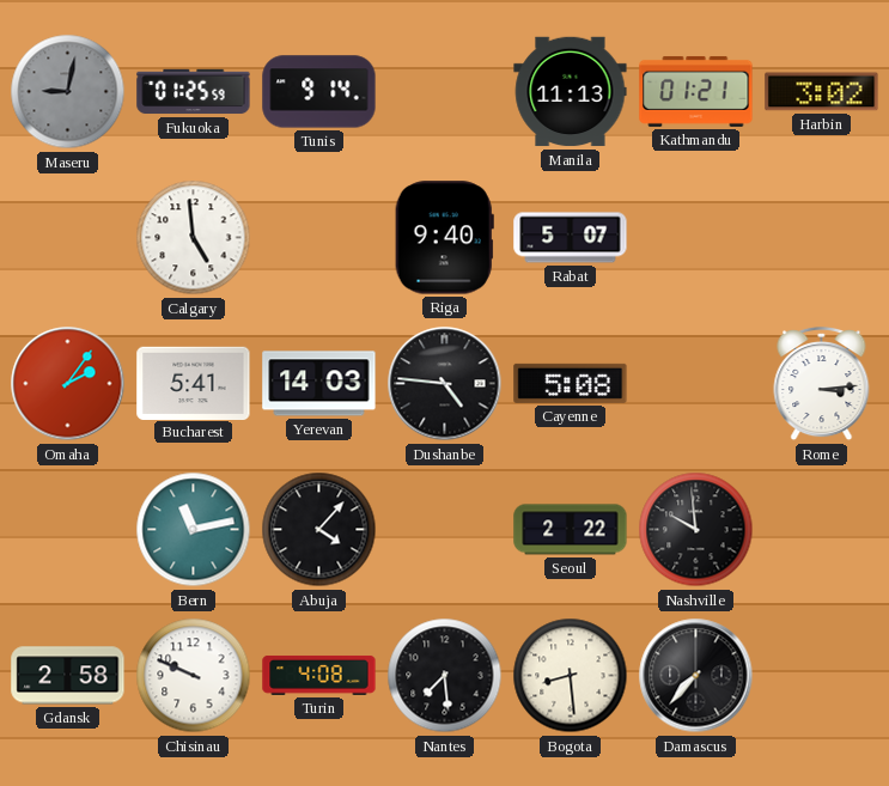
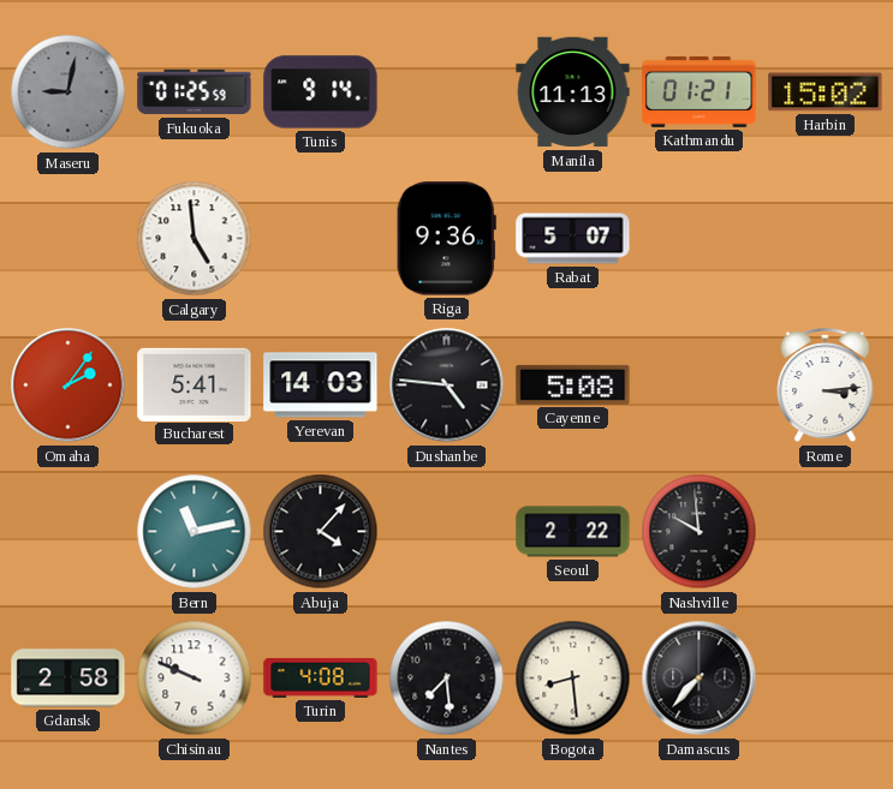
Harbin: 3:02 -> 15:02 (826, 92)
Riga: 9:40 -> 9:36 (446, 239)
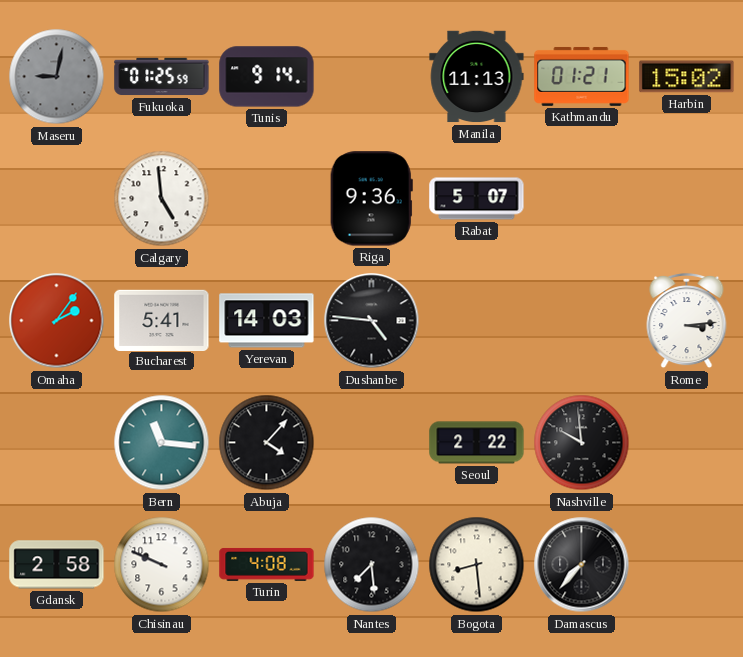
Cayenne: 5:08 -> none (573, 384)
Bern: 11:13 -> 11:16 (162, 443)
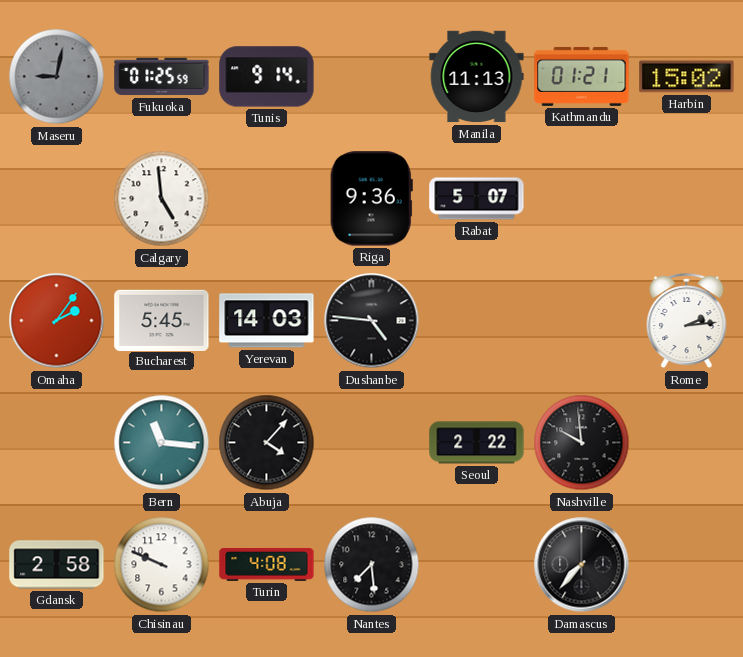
Bucharest: 5:41 -> 5:45 (162, 320)
Rome: 3:14 -> 2:14 (687, 321)
Bogota: 8:29 -> none (477, 565)
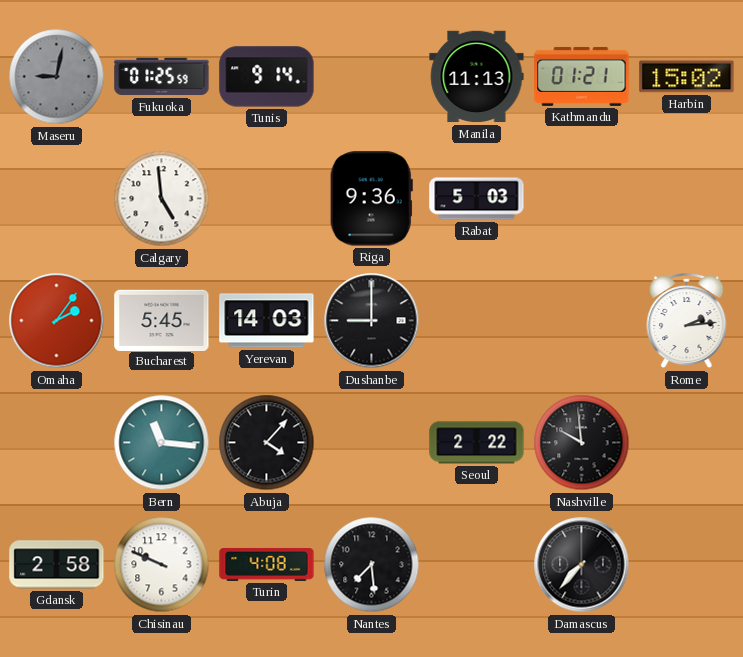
Rabat: 5:07 -> 5:03 (477, 199)
Dushanbe: 4:46 -> 9:00 (372, 321)
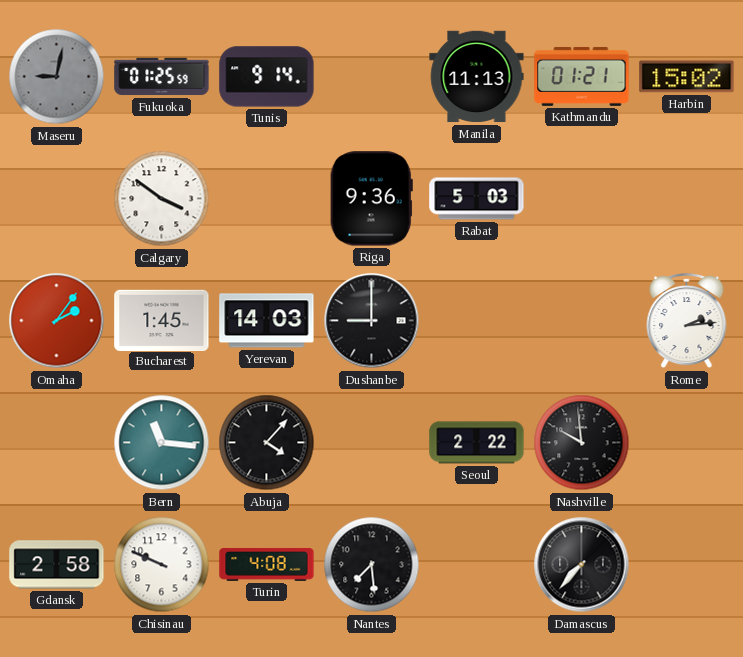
Calgary: 4:59 -> 3:51 (162, 199)
Bucharest: 5:45 -> 1:45 (162, 320)
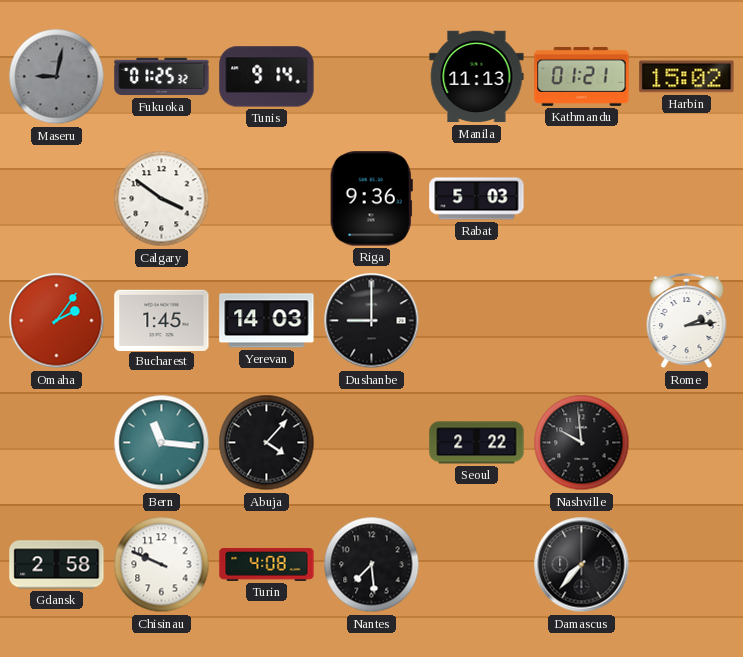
Fukuoka: 01:25:59 -> 01:25:32 (162, 77)
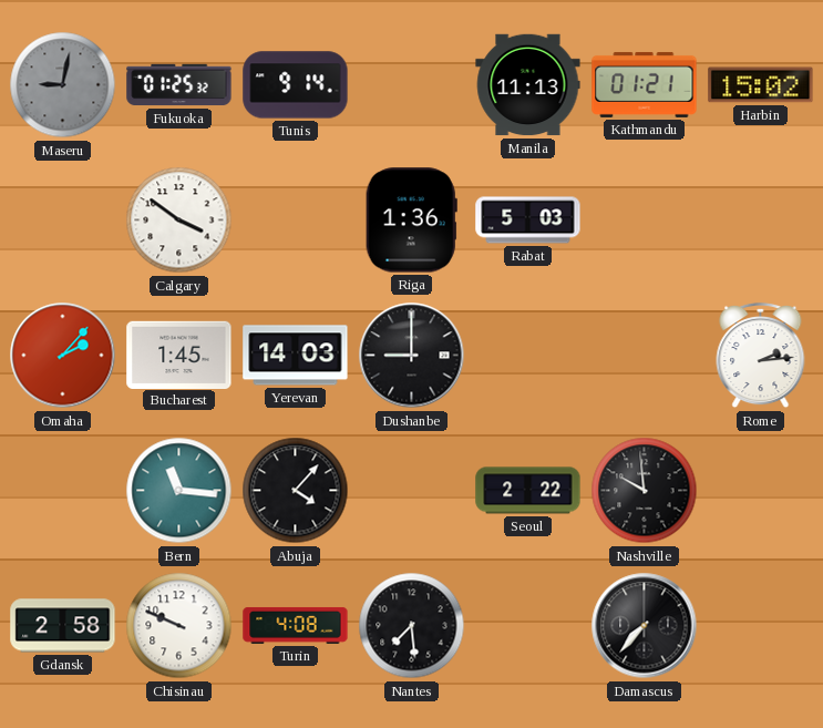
Riga: 9:36 -> 1:36 (411, 221)
Omaha: 2:06 -> 2:07 (63, 356)
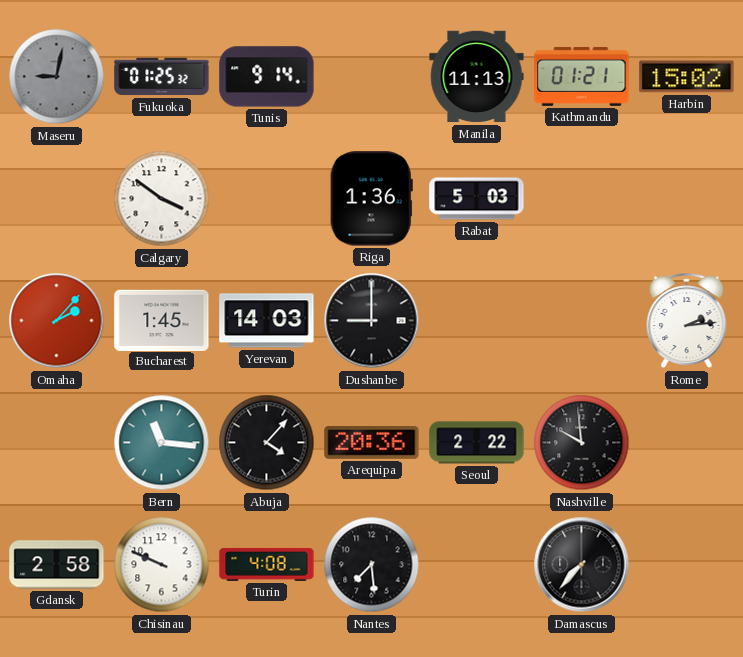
Arequipa: none -> 20:36 (372, 443)
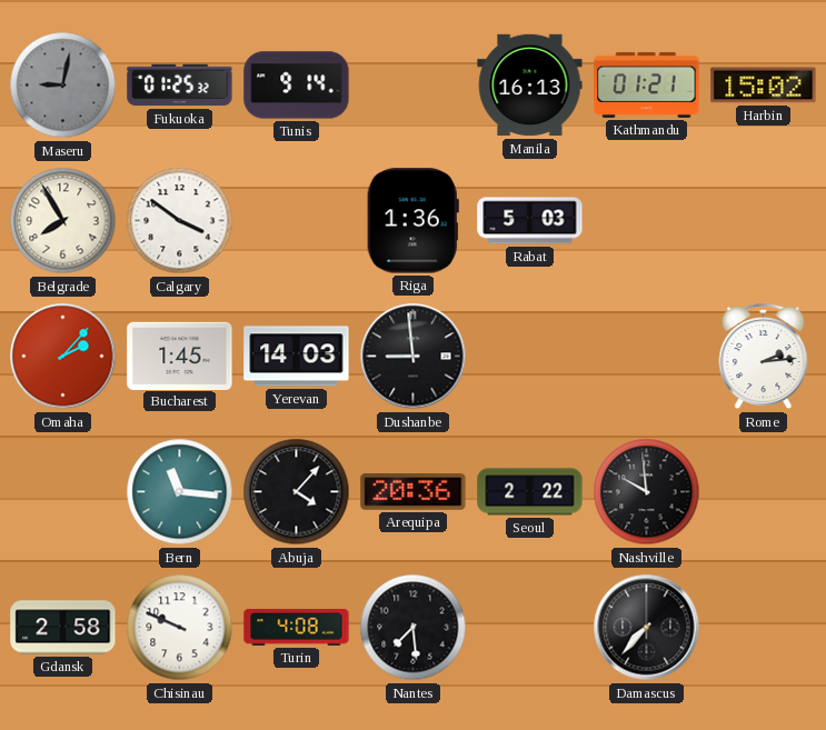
Manila: 11:13 -> 16:13 (530, 86)
Belgrade: none -> 7:55 (63, 221)
Dushanbe: 9:00 -> 8:59 (414, 357)
